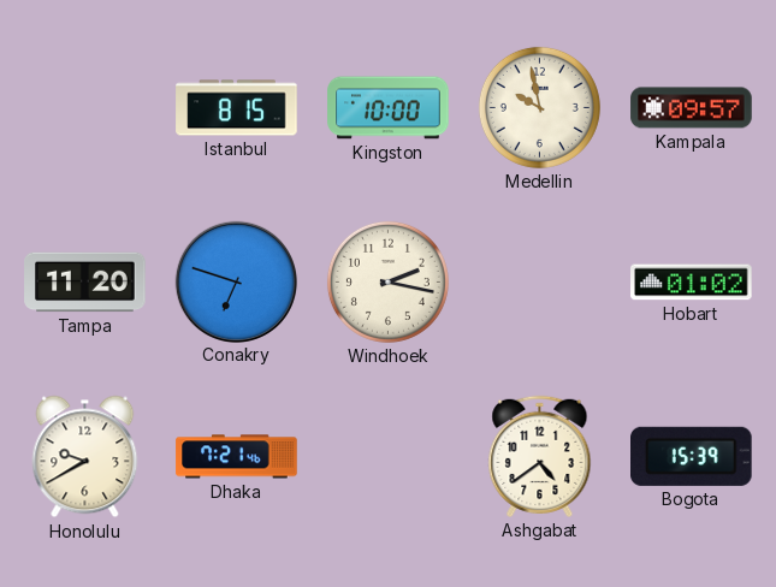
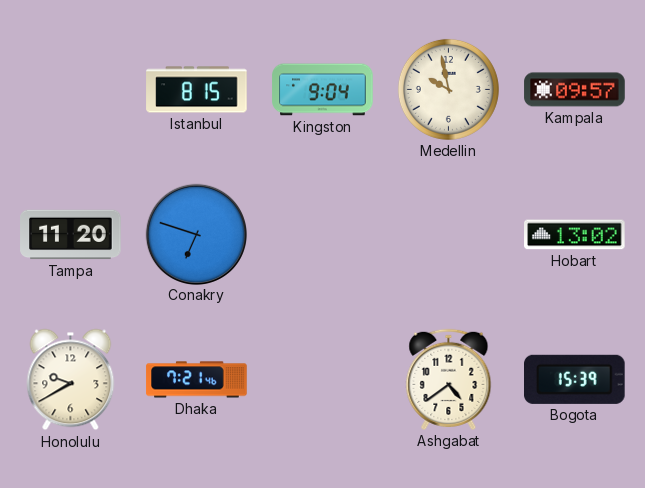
Kingston: 10:00 -> 9:04 (323, 90)
Windhoek: 2:17 -> none (387, 281)
Hobart: 01:02 -> 13:02 (575, 235)
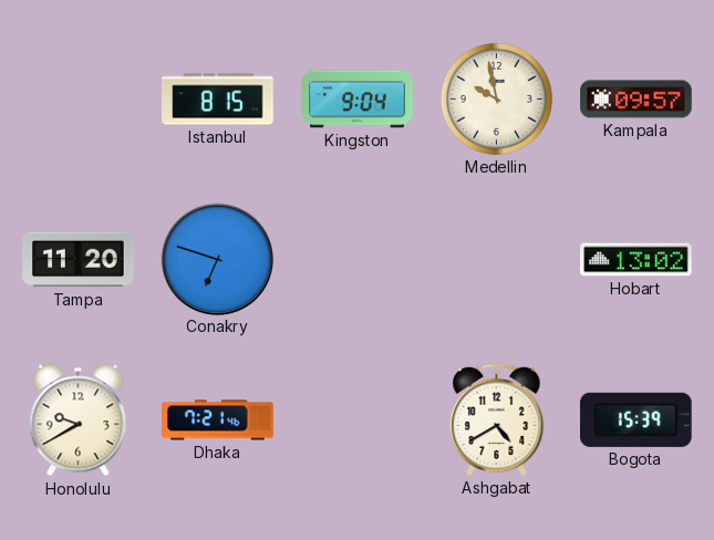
Ashgabat: 4:39 -> 4:40 (497, 419)
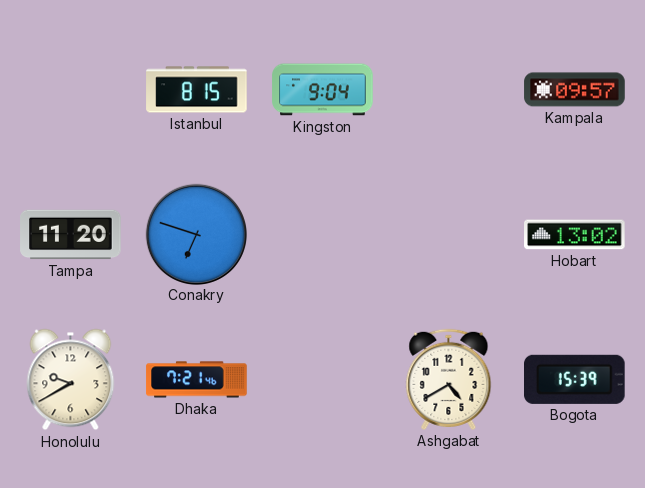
Medellin: 9:58 -> none (496, 98)
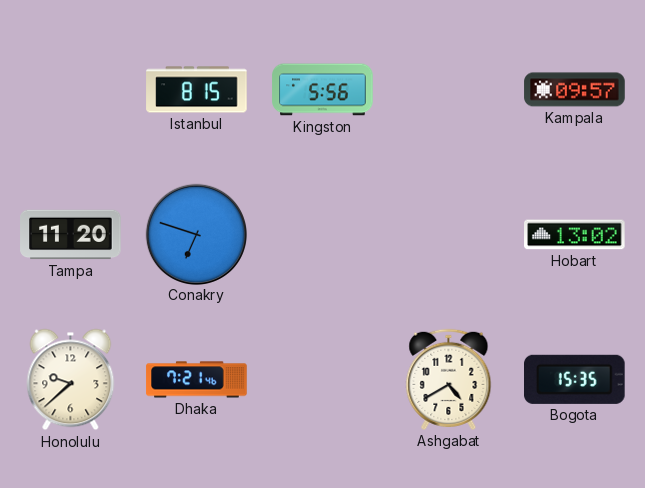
Kingston: 9:04 -> 5:56 (323, 90)
Honolulu: 9:40 -> 9:38 (71, 380)
Bogota: 15:39 -> 15:35 (575, 379)
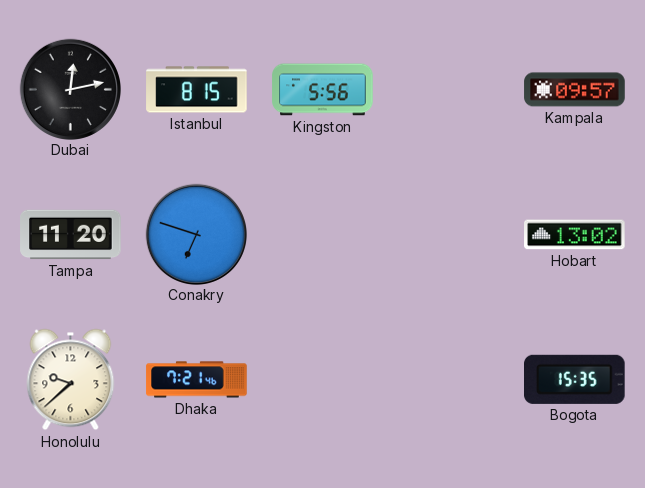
Dubai: none -> 12:13 (70, 89)
Ashgabat: 4:40 -> none (449, 379)
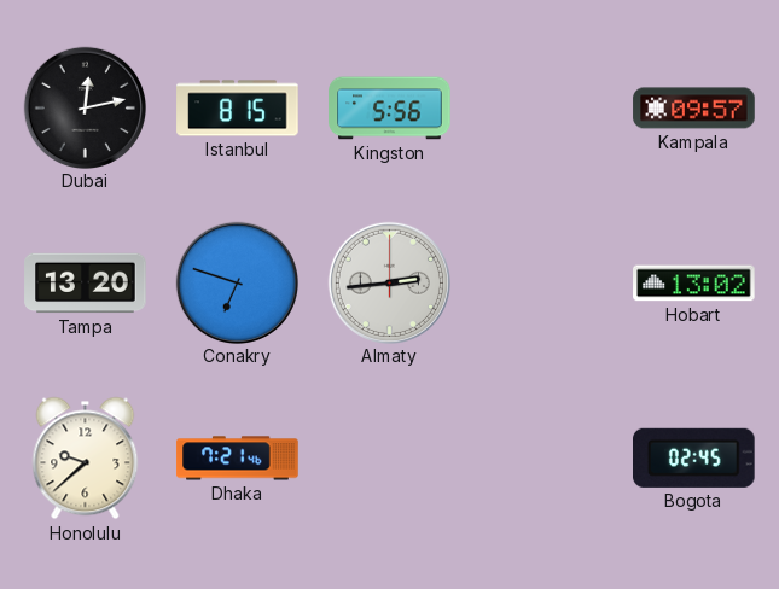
Tampa: 11:20 -> 13:20 (86, 284)
Almaty: none -> 2:44 (389, 282)
Bogota: 15:35 -> 02:45 (694, 457)
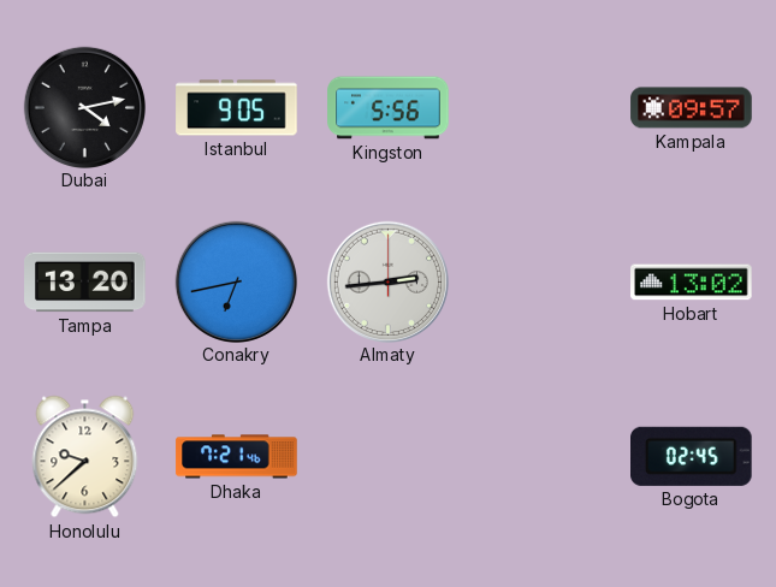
Dubai: 12:13 -> 4:13 (84, 107)
Istanbul: 8:15 -> 9:05 (237, 108)
Conakry: 6:48 -> 6:43 (236, 281)
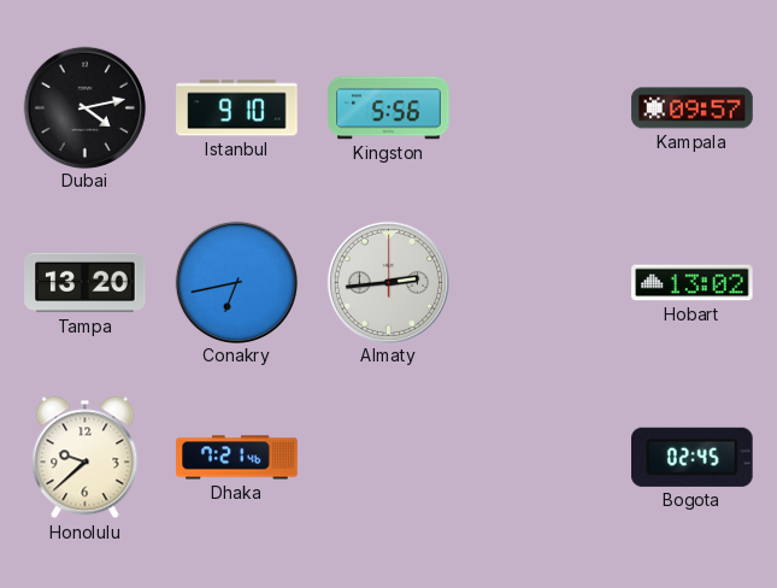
Istanbul: 9:05 -> 9:10 (237, 108)
